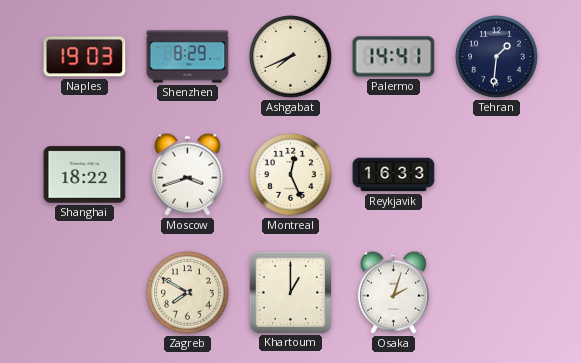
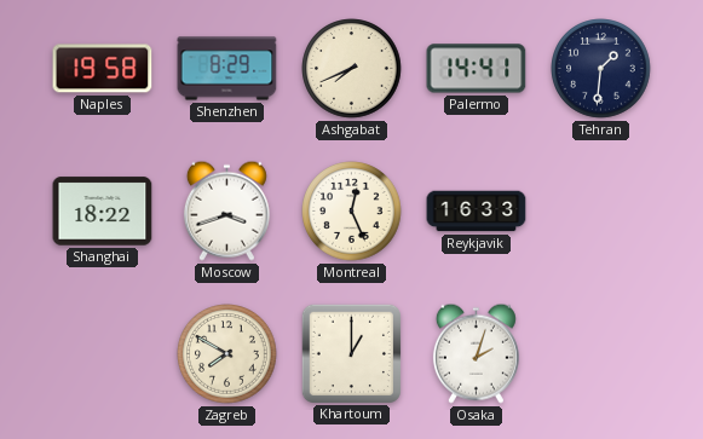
Naples: 19:03 -> 19:58 (103, 69)
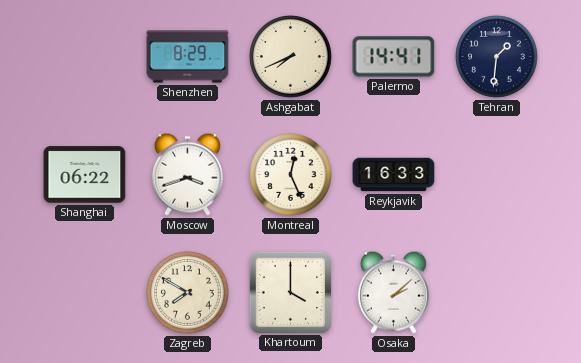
Naples: 19:58 -> none (103, 69)
Shanghai: 18:22 -> 06:22 (85, 175)
Khartoum: 1:00 -> 4:00 (290, 292)
Osaka: 2:03 -> 2:08 (393, 292)
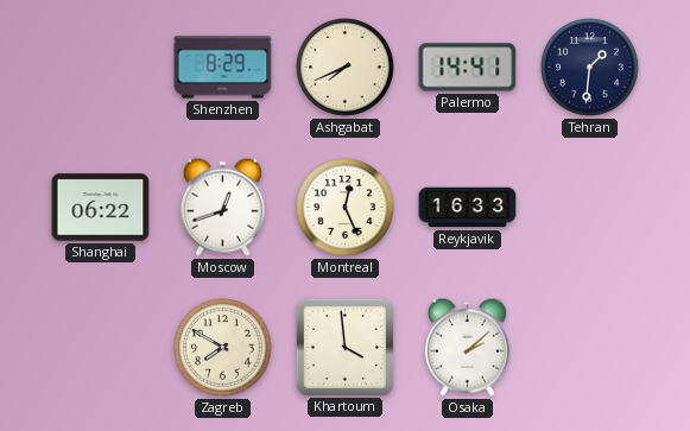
Moscow: 3:42 -> 12:42 (222, 207)
Khartoum: 4:00 -> 3:59 (344, 347)
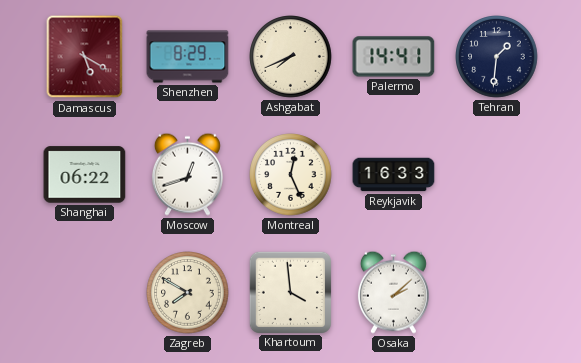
Damascus: none -> 5:20 (85, 57)
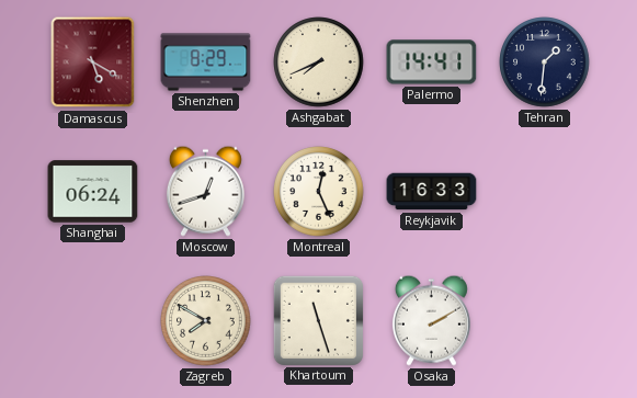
Shanghai: 06:22 -> 06:24 (93, 192)
Khartoum: 3:59 -> 11:27 (318, 320)
Osaka: 2:08 -> 2:10 (431, 320)
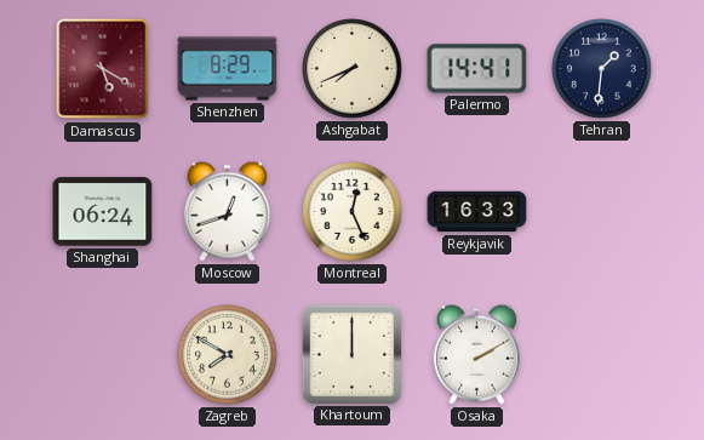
Khartoum: 11:27 -> 12:00 (351, 354)
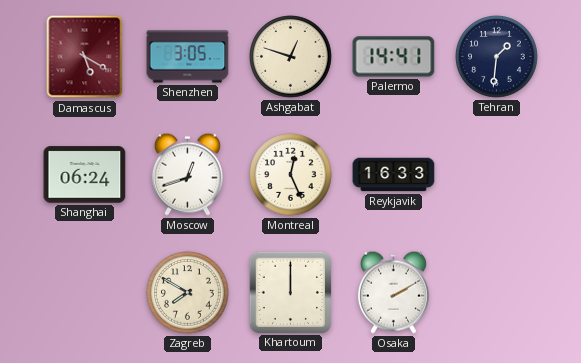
Shenzhen: 8:29 -> 3:05 (188, 57)
Ashgabat: 7:41 -> 12:48 (291, 57)
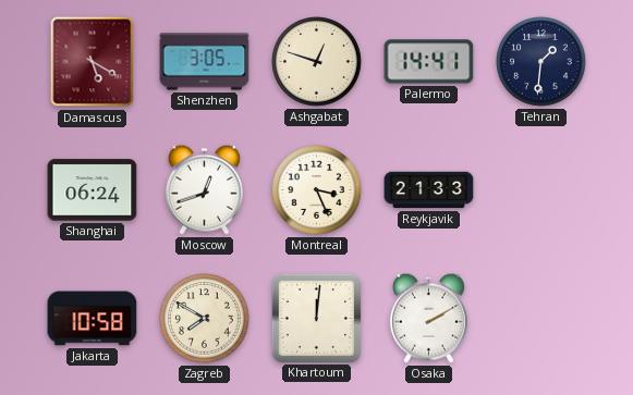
Montreal: 12:26 -> 3:26 (317, 190)
Reykjavik: 16:33 -> 21:33 (429, 190)
Jakarta: none -> 10:58 (93, 319)
Khartoum: 12:00 -> 12:01 (316, 318)
